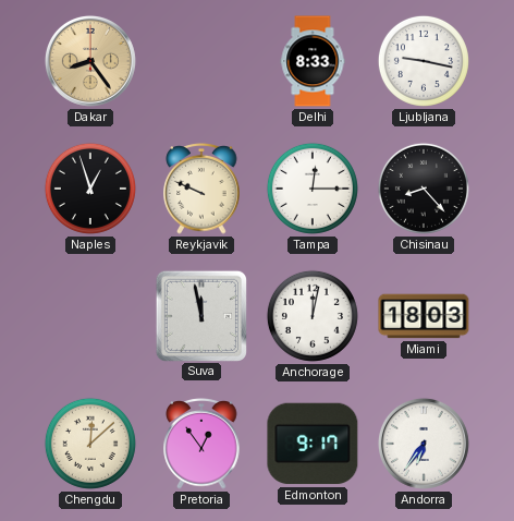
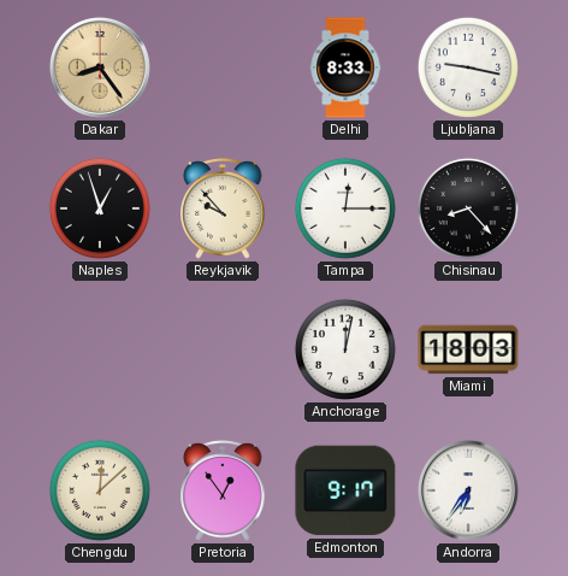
Reykjavik: 9:49 -> 9:53 (223, 210)
Suva: 11:58 -> none (200, 315)
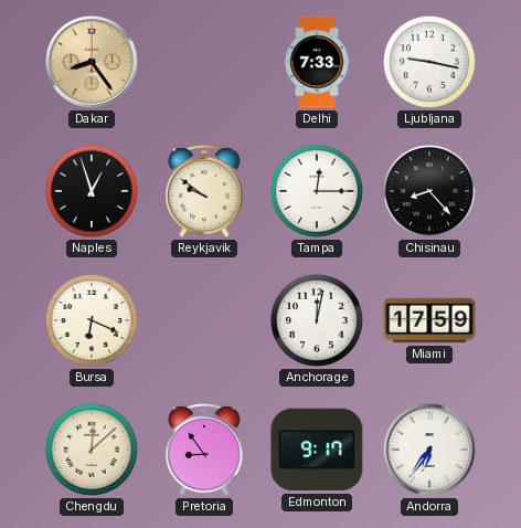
Delhi: 8:33 -> 7:33 (317, 62)
Reykjavik: 9:53 -> 9:51 (204, 192)
Bursa: none -> 6:19 (92, 320)
Miami: 18:03 -> 17:59 (429, 320)
Pretoria: 12:54 -> 8:54 (204, 451)
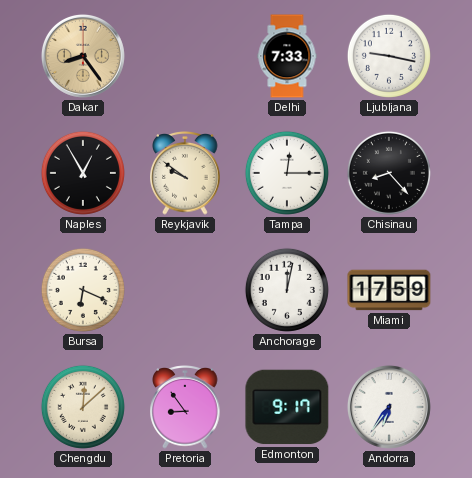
Naples: 12:57 -> 12:55 (83, 173)
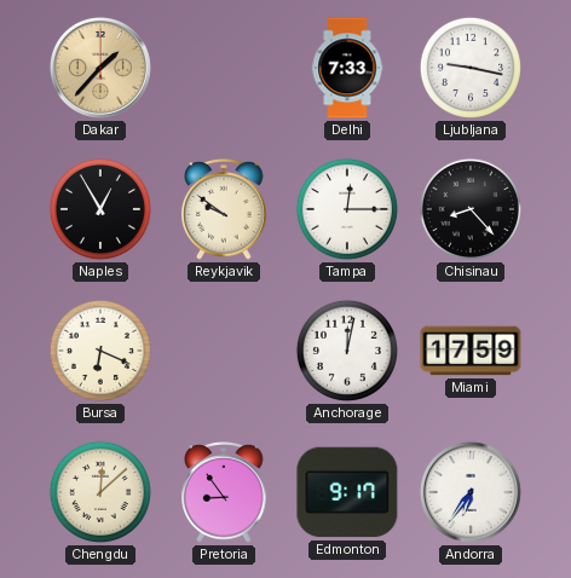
Dakar: 8:24 -> 1:37 (100, 68)
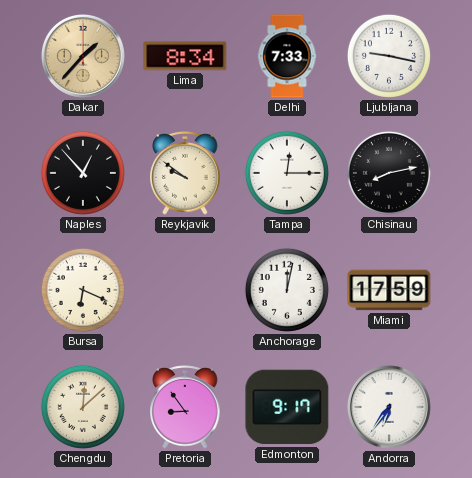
Lima: none -> 8:34 (185, 56)
Naples: 12:55 -> 12:53 (83, 173)
Chisinau: 8:23 -> 8:13 (389, 173)
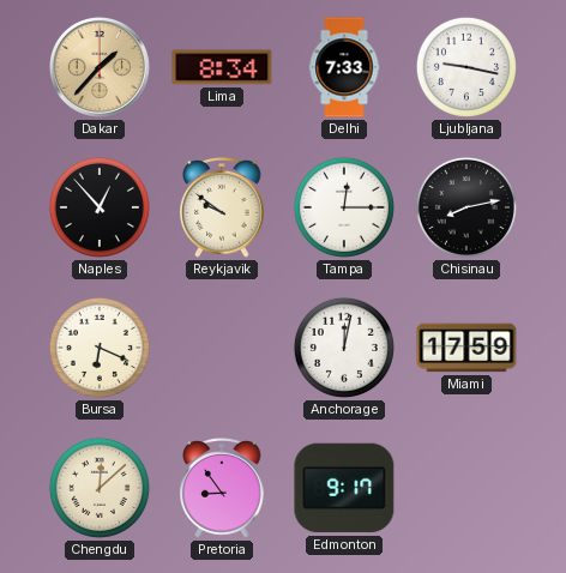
Andorra: 6:36 -> none (389, 407)
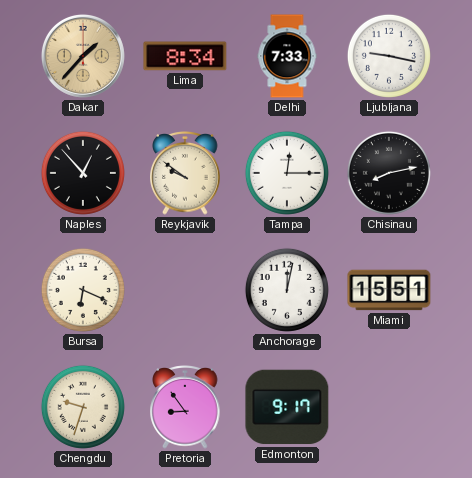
Miami: 17:59 -> 15:51 (389, 290)
Chengdu: 12:08 -> 9:33 (83, 407)
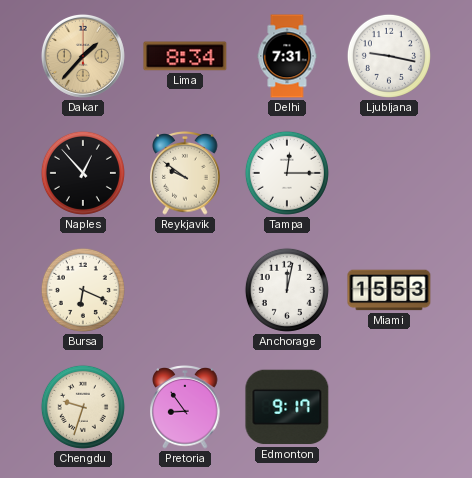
Delhi: 7:33 -> 7:31 (287, 56)
Chisinau: 8:13 -> none (389, 173)
Miami: 15:51 -> 15:53 (389, 290)
